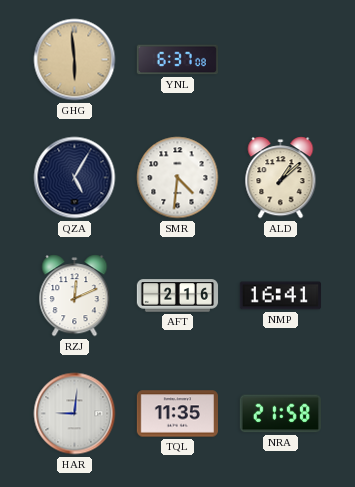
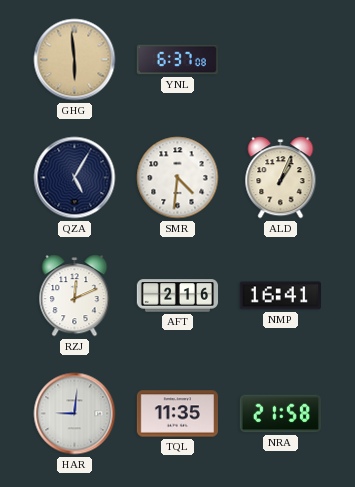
ALD: 1:08 -> 1:04 (281, 178)
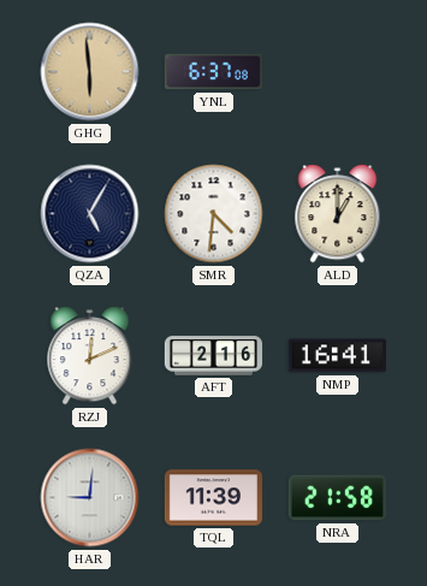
ALD: 1:04 -> 1:00 (338, 214)
TQL: 11:35 -> 11:39 (213, 498)
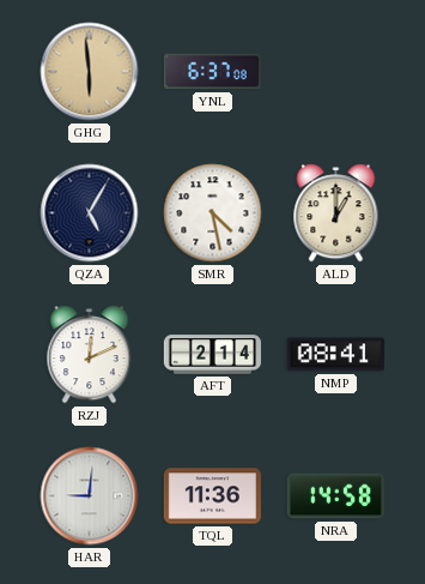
SMR: 4:31 -> 4:28 (213, 213)
AFT: 2:16 -> 2:14 (213, 355)
NMP: 16:41 -> 08:41 (335, 355)
TQL: 11:39 -> 11:36 (212, 496)
NRA: 21:58 -> 14:58 (335, 496)
